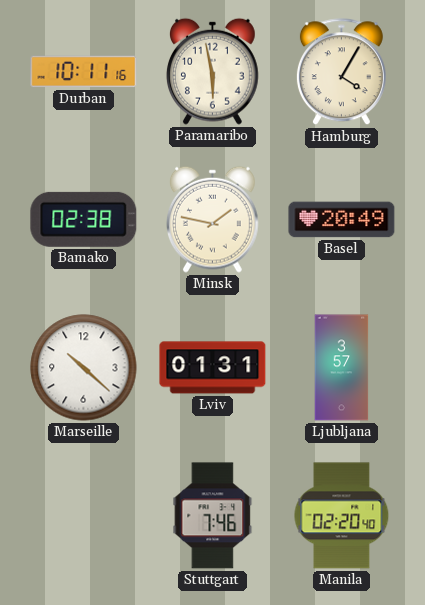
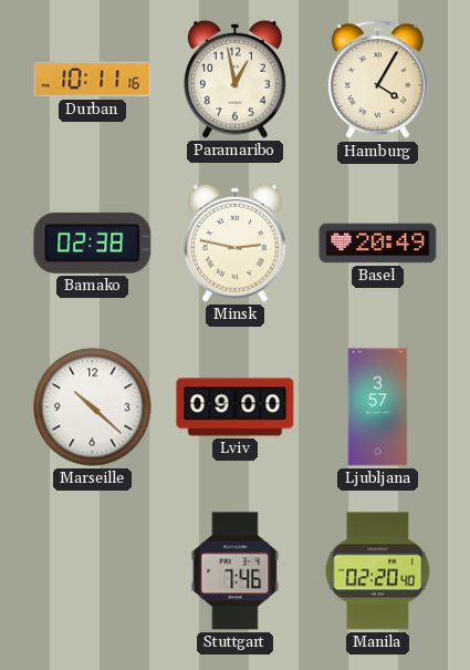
Paramaribo: 5:58 -> 12:58 (234, 79)
Minsk: 1:47 -> 2:47 (234, 243)
Lviv: 01:31 -> 09:00 (236, 408)
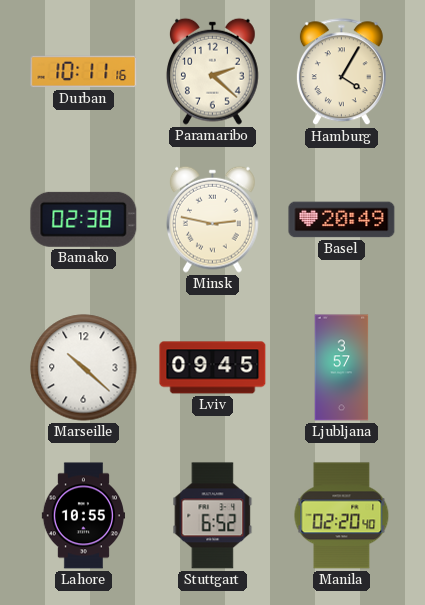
Paramaribo: 12:58 -> 2:22 (212, 71)
Lviv: 09:00 -> 09:45 (213, 368)
Lahore: none -> 10:55 (83, 516)
Stuttgart: 7:46 -> 6:52 (213, 516)
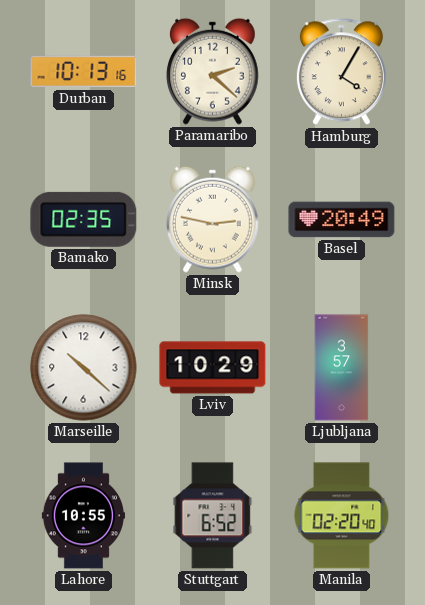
Durban: 10:11 -> 10:13 (84, 72)
Bamako: 02:38 -> 02:35 (84, 219)
Lviv: 09:45 -> 10:29 (213, 368)
